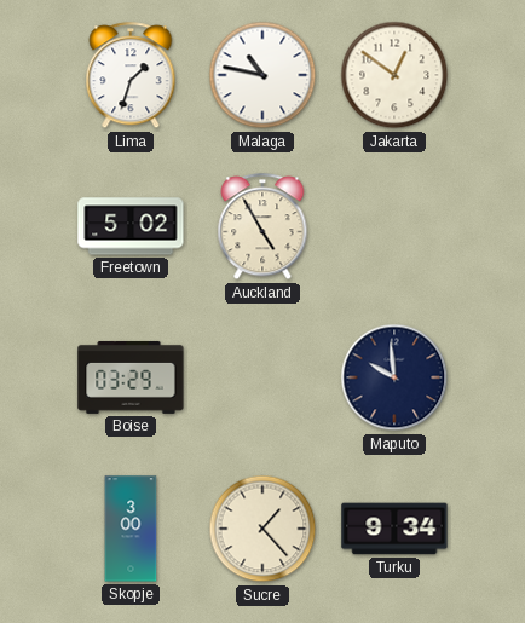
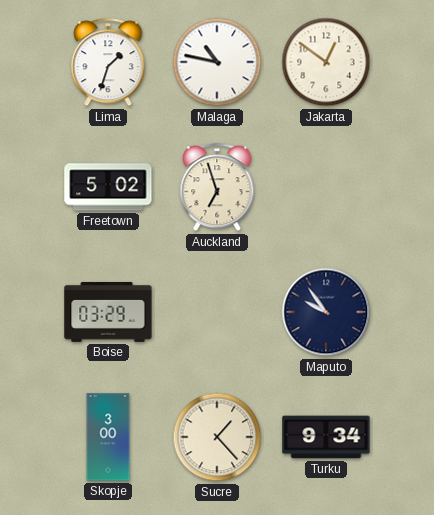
Auckland: 4:55 -> 6:57 (217, 188)
Maputo: 9:59 -> 9:54 (326, 312)
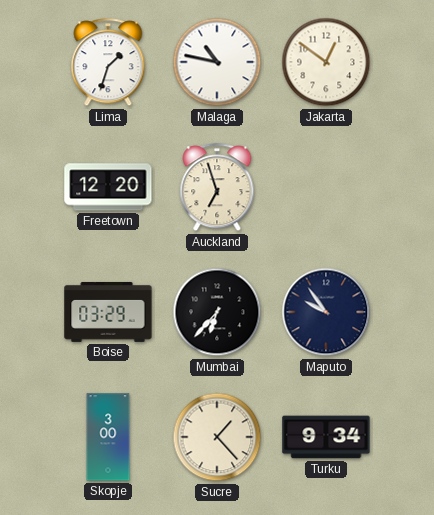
Freetown: 5:02 -> 12:20 (108, 187)
Mumbai: none -> 6:37 (217, 312)
